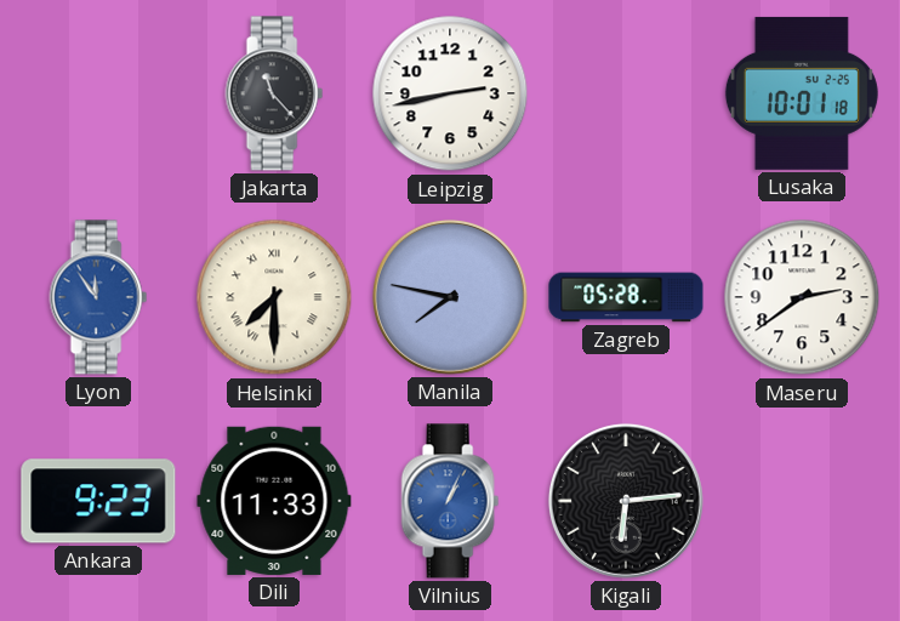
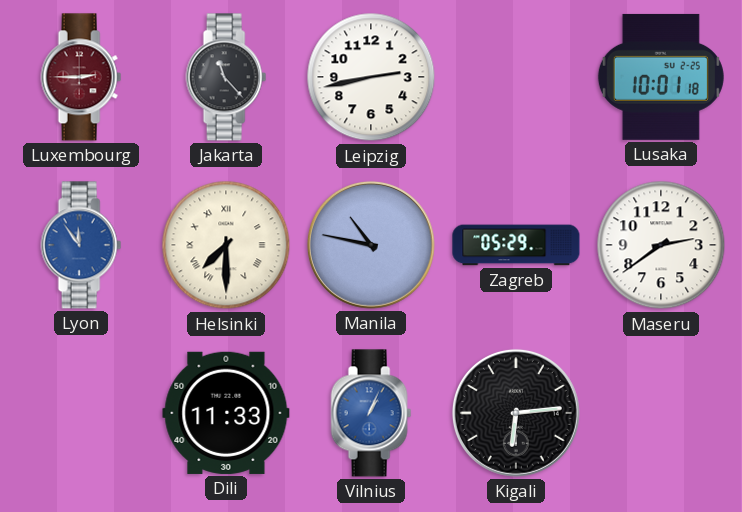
Luxembourg: none -> 2:45 (81, 77)
Manila: 7:47 -> 10:47 (371, 245)
Zagreb: 05:28 -> 05:29 (516, 245)
Ankara: 9:23 -> none (98, 501)
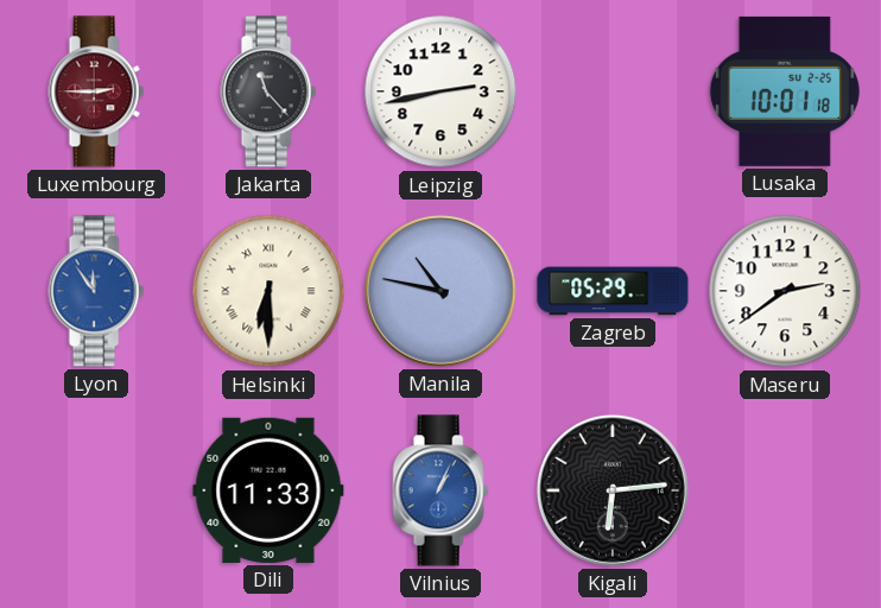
Helsinki: 7:30 -> 6:30 (268, 291)
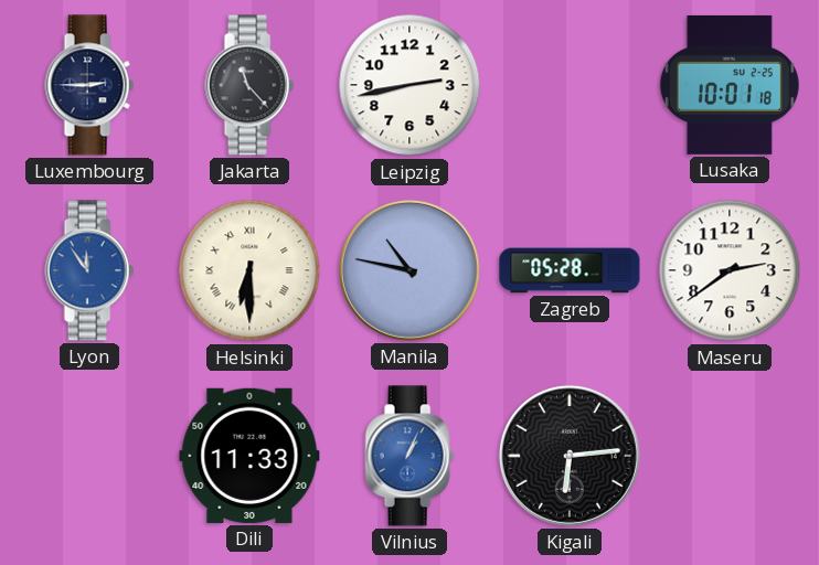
Luxembourg dial: burgundy -> navy (89, 85)
Zagreb: 05:29 -> 05:28 (570, 270)
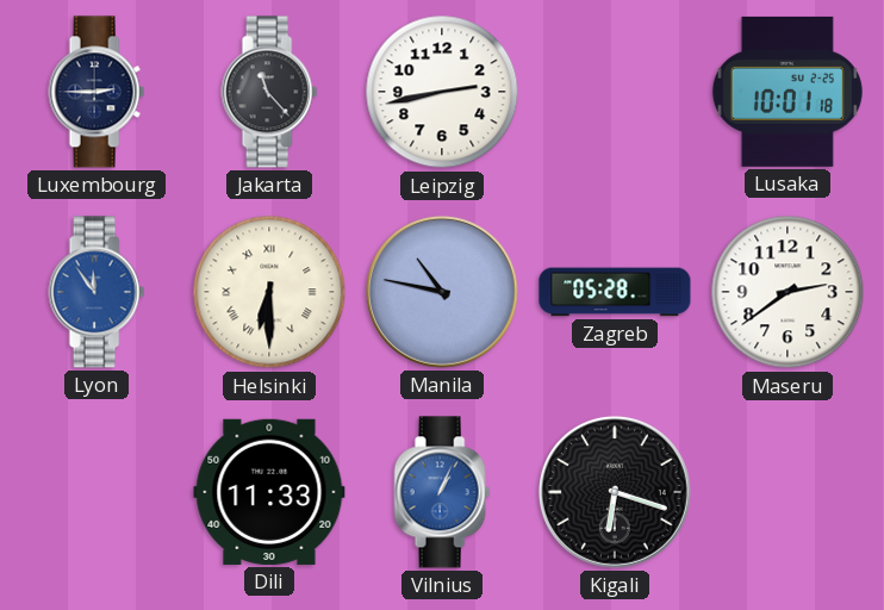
Kigali: 6:14 -> 6:18 (615, 492)
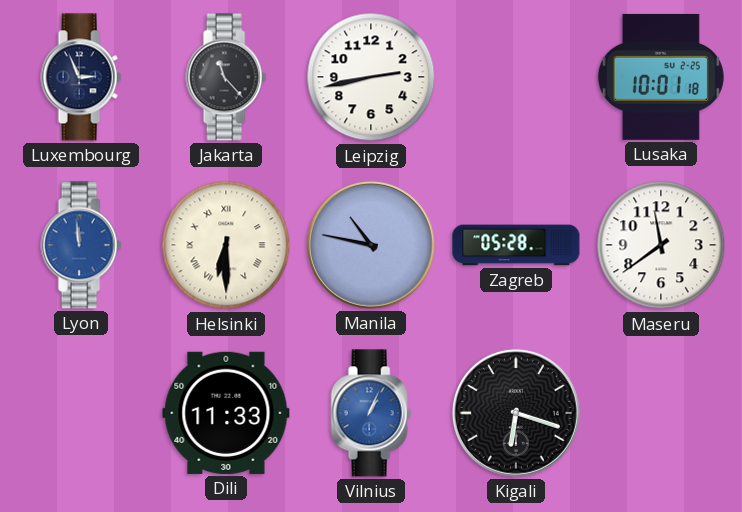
Luxembourg: 2:45 -> 2:56 (81, 77)
Lyon: 11:54 -> 11:59 (81, 245)
Maseru: 2:39 -> 11:39 (661, 245)
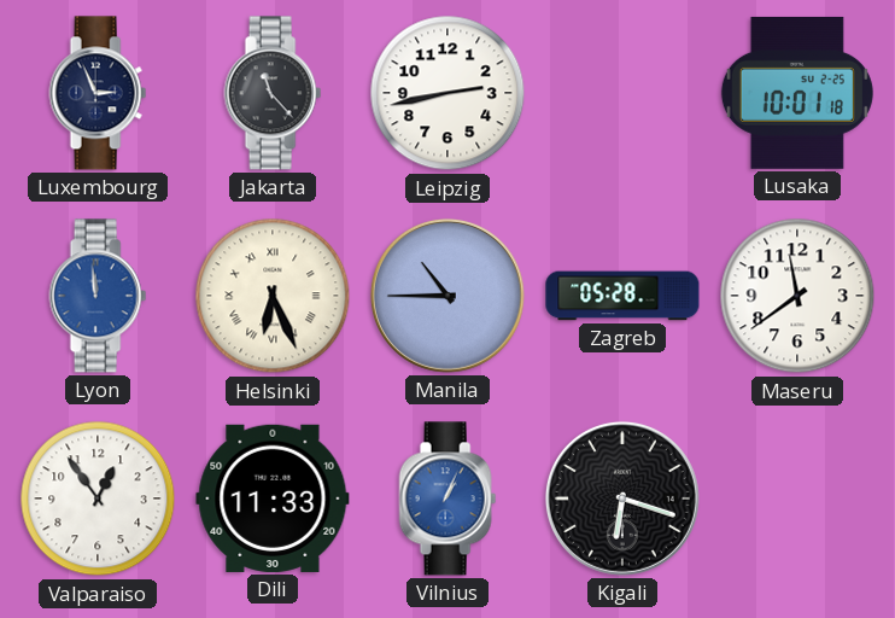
Helsinki: 6:30 -> 6:26 (273, 296)
Manila: 10:47 -> 10:45 (448, 296)
Valparaiso: none -> 12:54 (98, 499)
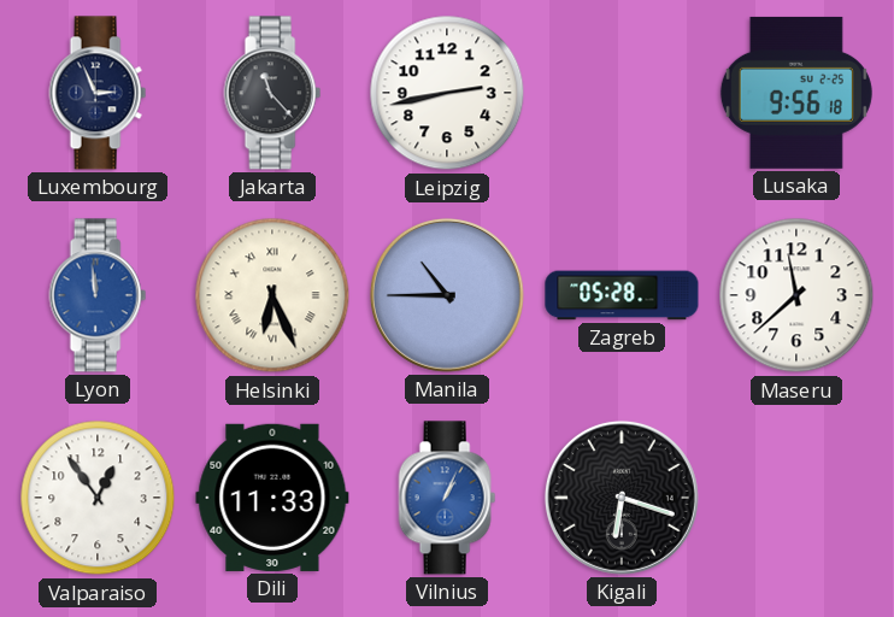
Lusaka: 10:01 -> 9:56 (796, 93)
Maseru: 11:39 -> 11:38 (796, 295)
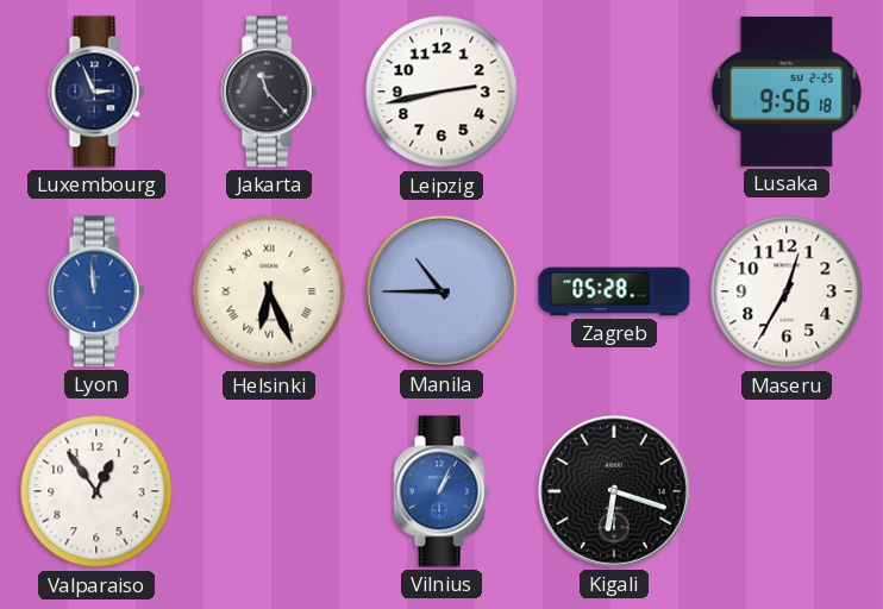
Maseru: 11:38 -> 12:35 (787, 291)
Dili: 11:33 -> none (272, 498)
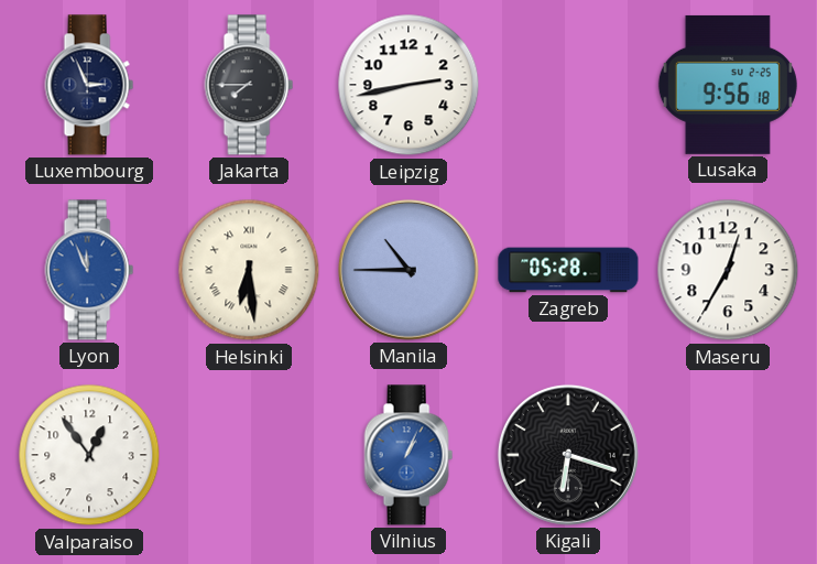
Jakarta: 11:23 -> 7:45 (249, 85)
Lyon: 11:59 -> 11:56 (89, 270)
Helsinki: 6:26 -> 6:29 (249, 270)
